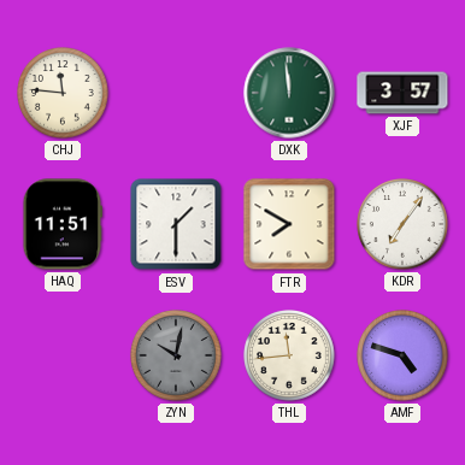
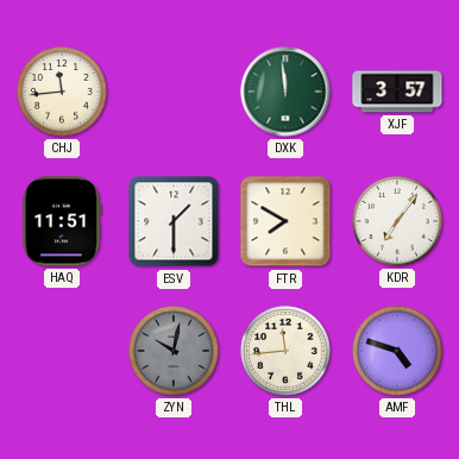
CHJ: 11:46 -> 11:44 (62, 92)
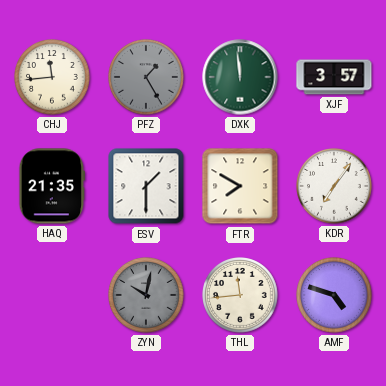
PFZ: none -> 1:25 (146, 77)
HAQ: 11:51 -> 21:35 (52, 186)
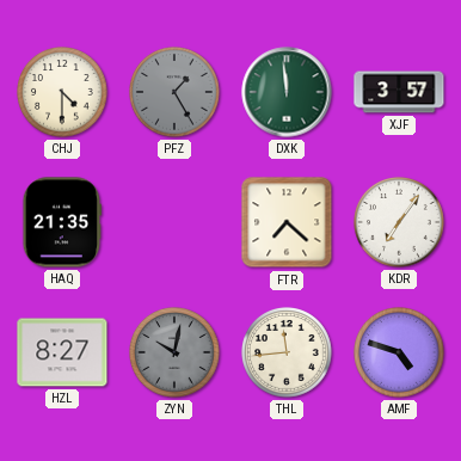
CHJ: 11:44 -> 4:30 (62, 92)
ESV: 1:30 -> none (146, 186)
FTR: 7:50 -> 7:22 (287, 222)
HZL: none -> 8:27 (62, 352)
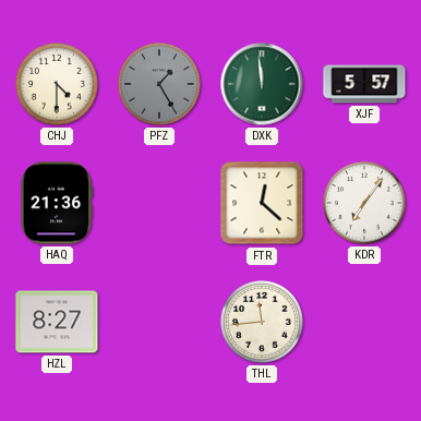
XJF: 3:57 -> 5:57 (364, 84)
HAQ: 21:35 -> 21:36 (57, 203)
FTR: 7:22 -> 12:22 (262, 203)
ZYN: 10:02 -> none (174, 352)
AMF: 4:48 -> none (399, 352)
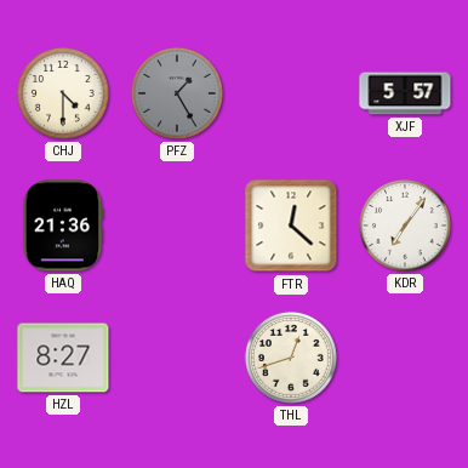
DXK: 11:59 -> none (262, 84)
THL: 11:44 -> 12:42 (291, 358)
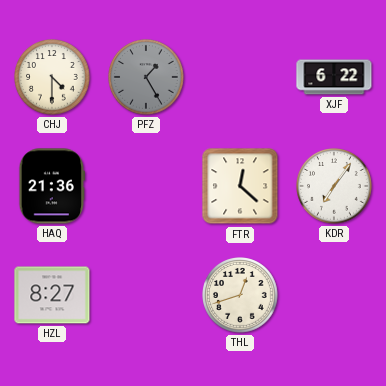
XJF: 5:57 -> 6:22 (334, 77)
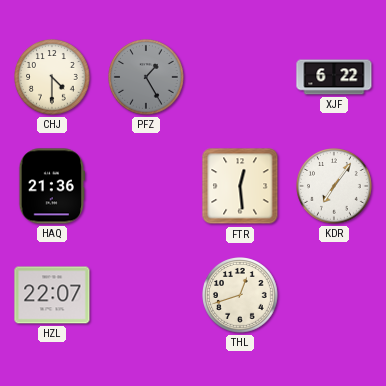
FTR: 12:22 -> 12:29 (240, 186)
HZL: 8:27 -> 22:07 (52, 295)
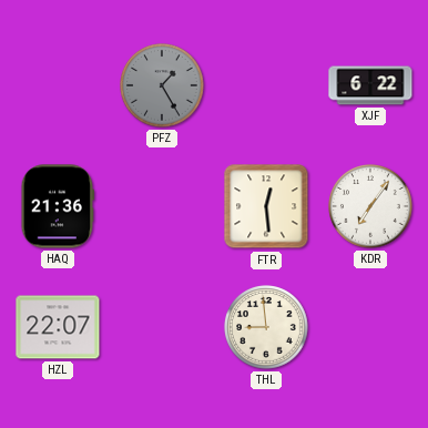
CHJ: 4:30 -> none (52, 77)
THL: 12:42 -> 8:59 (266, 327)
